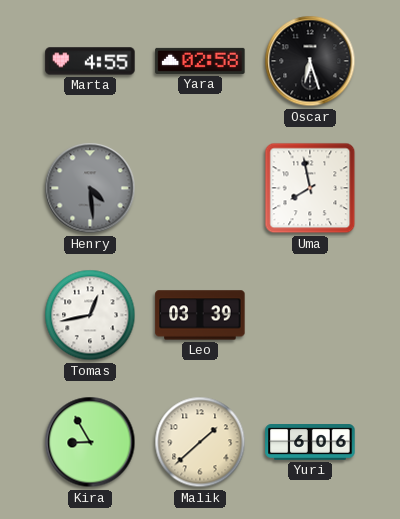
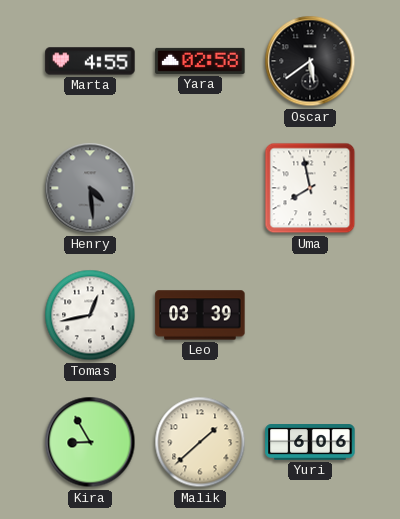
Oscar: 6:27 -> 5:39 (310, 61)
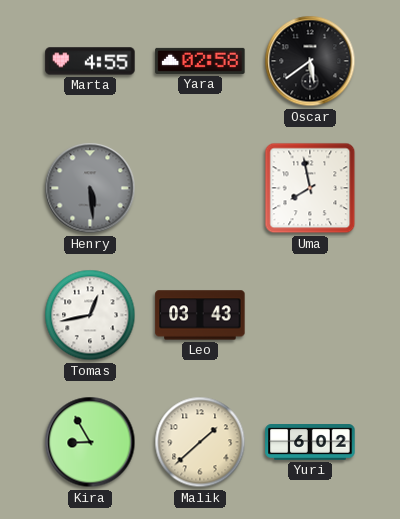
Henry: 4:29 -> 5:29 (90, 188)
Leo: 03:39 -> 03:43 (200, 315)
Yuri: 6:06 -> 6:02 (310, 442)
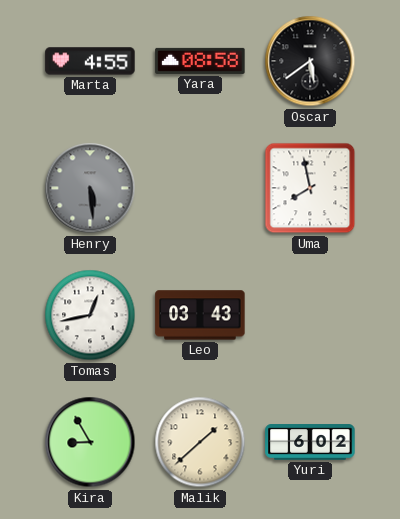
Yara: 02:58 -> 08:58 (200, 61)
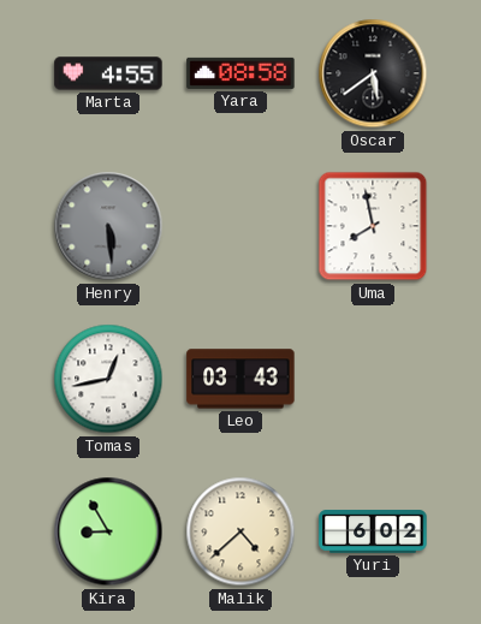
Malik: 1:38 -> 4:38 (240, 531)
